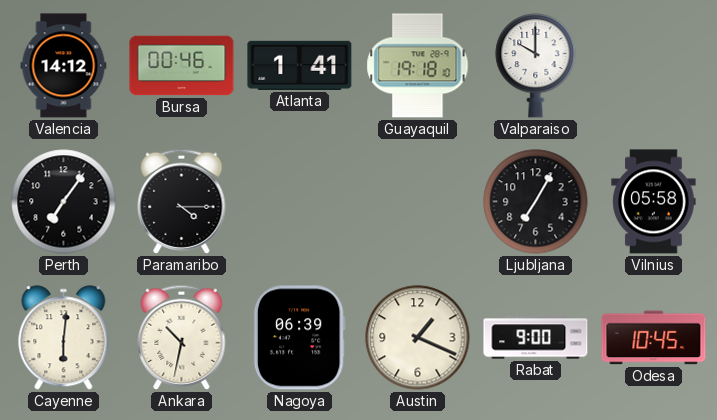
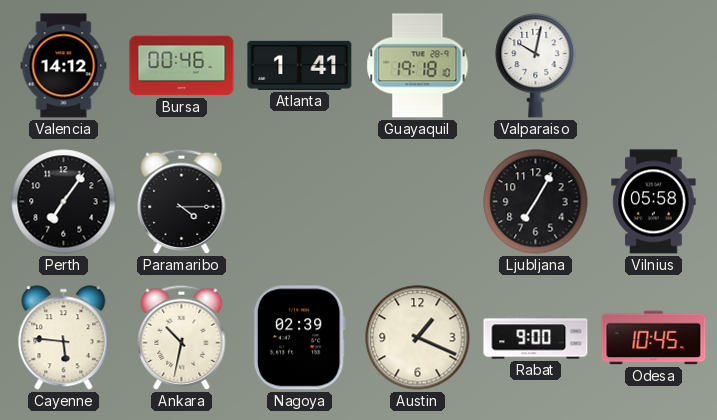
Valparaiso: 10:00 -> 10:02 (536, 65)
Cayenne: 6:01 -> 5:46 (64, 338)
Nagoya: 06:39 -> 02:39 (299, 338)
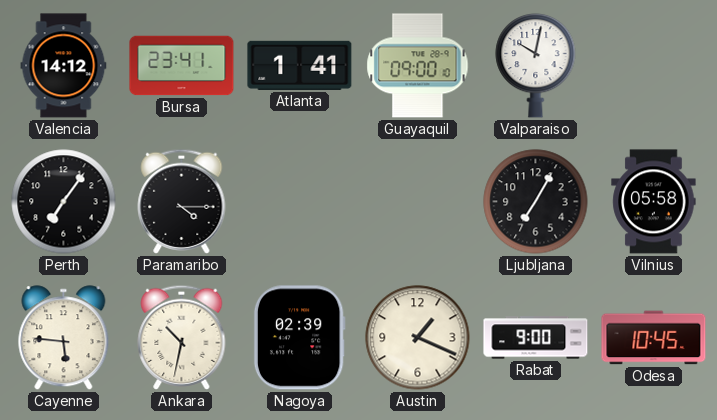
Bursa: 00:46 -> 23:41 (182, 66)
Guayaquil: 19:18 -> 09:00 (418, 66)
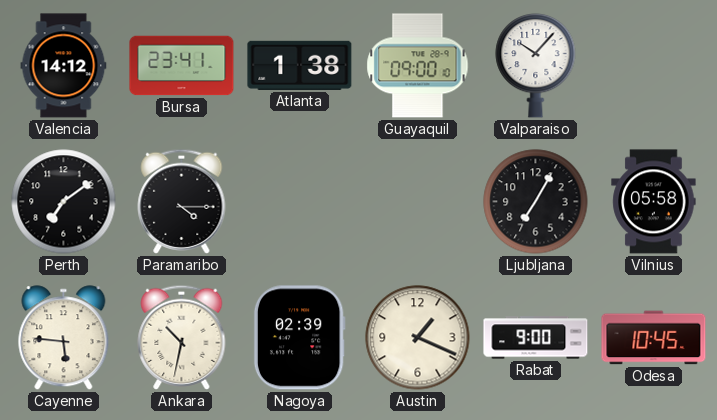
Atlanta: 1:41 -> 1:38 (300, 65)
Valparaiso: 10:02 -> 10:07 (536, 65)
Perth: 7:06 -> 7:09 (64, 202)
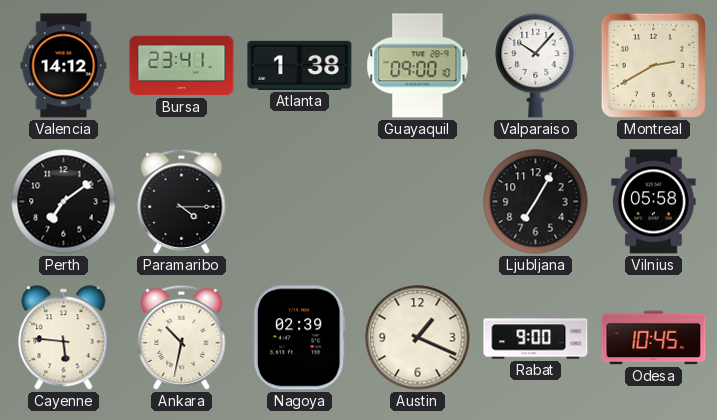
Montreal: none -> 2:40 (653, 65)
